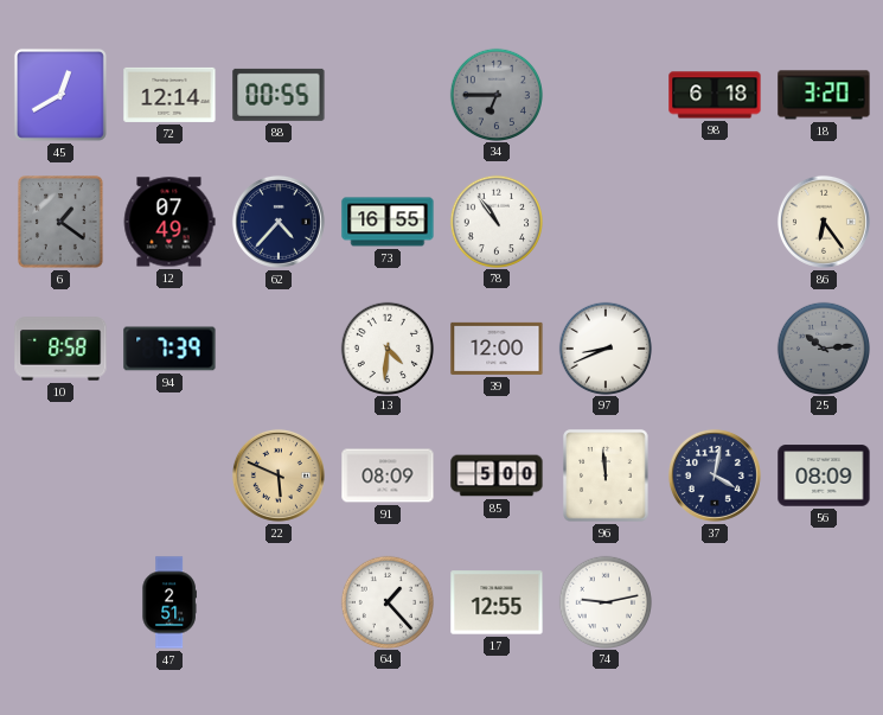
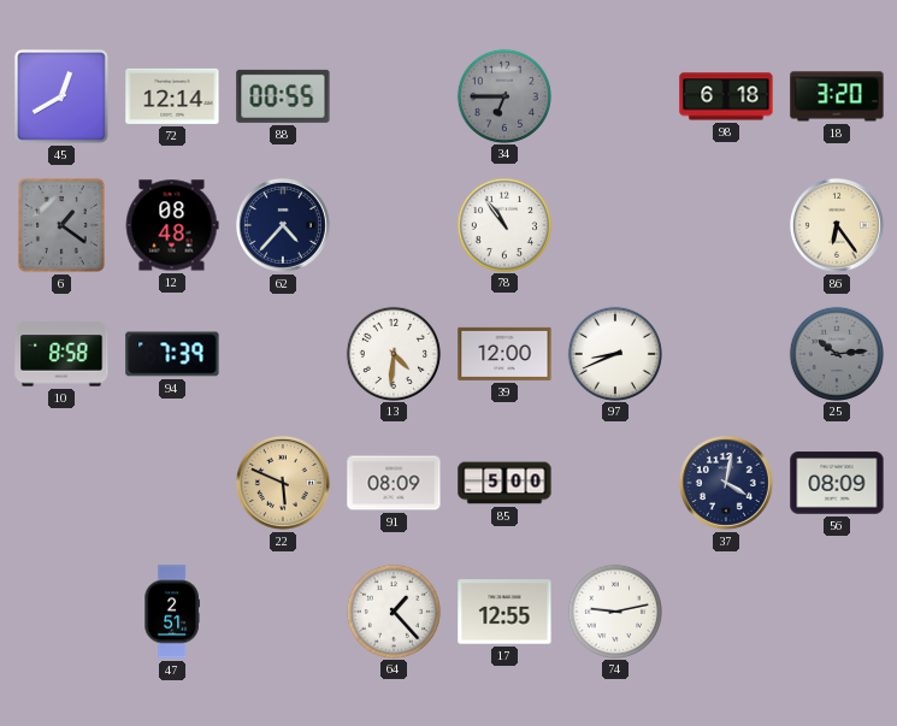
12: 07:49 -> 08:48 (172, 225)
73: 16:55 -> none (388, 222)
96: 11:59 -> none (606, 475)
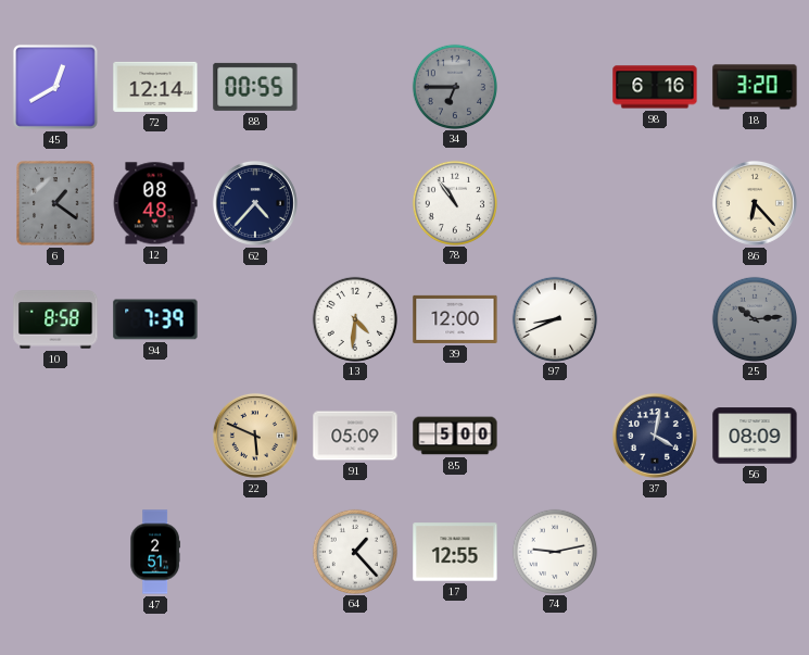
98: 6:18 -> 6:16 (655, 87)
86: 6:24 -> 6:23 (755, 203)
91: 08:09 -> 05:09 (355, 436)
